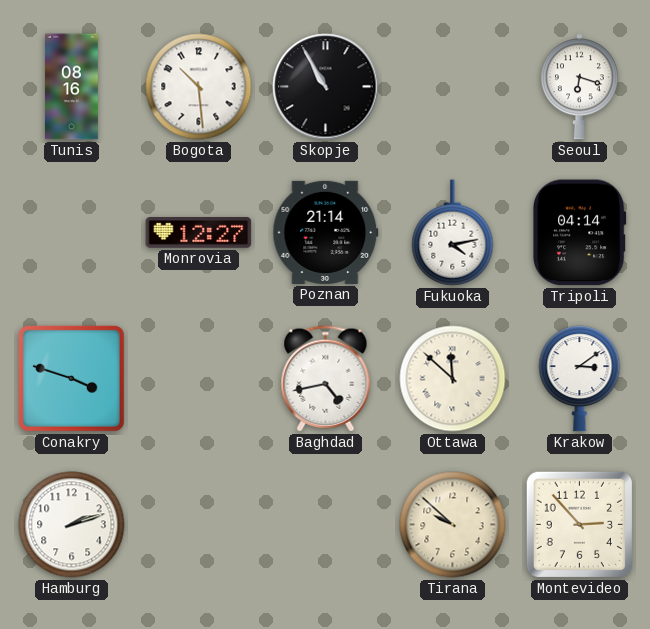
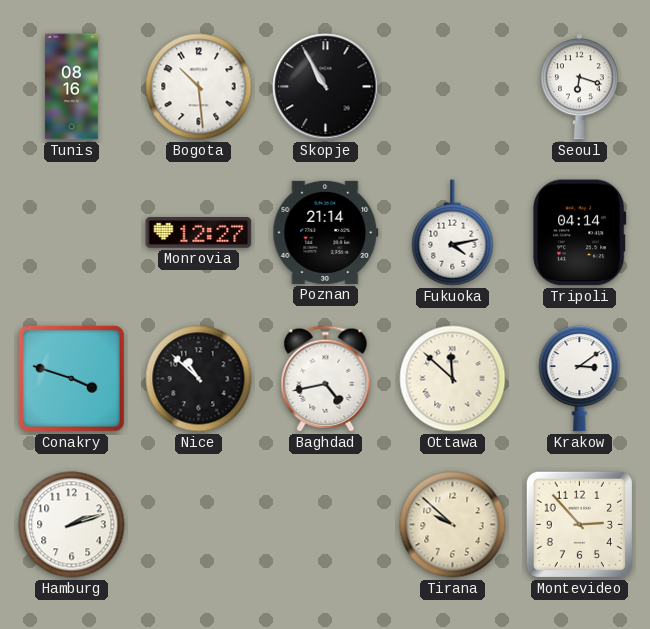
Nice: none -> 10:52 (199, 379)
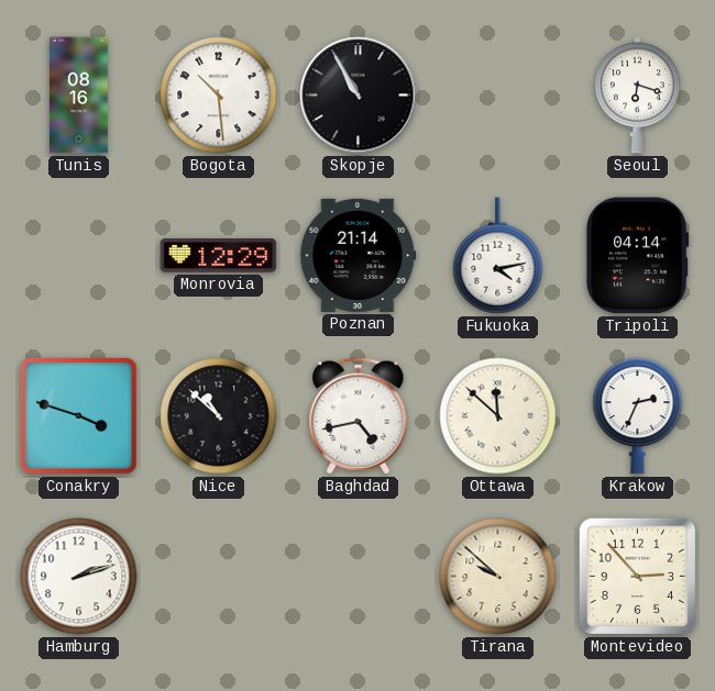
Monrovia: 12:27 -> 12:29 (219, 256)
Krakow: 3:09 -> 2:34 (638, 416)
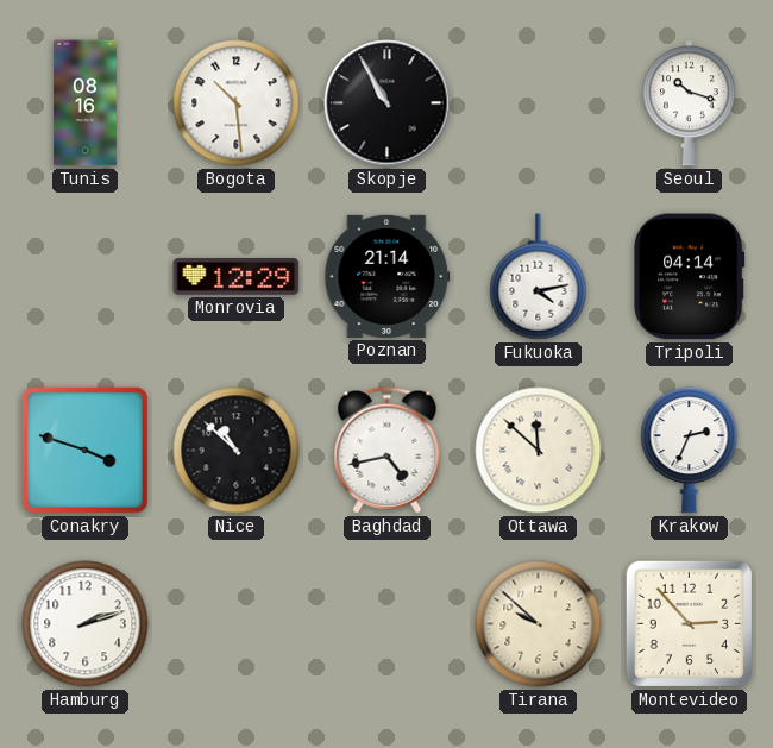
Seoul: 6:18 -> 10:18 (689, 103)
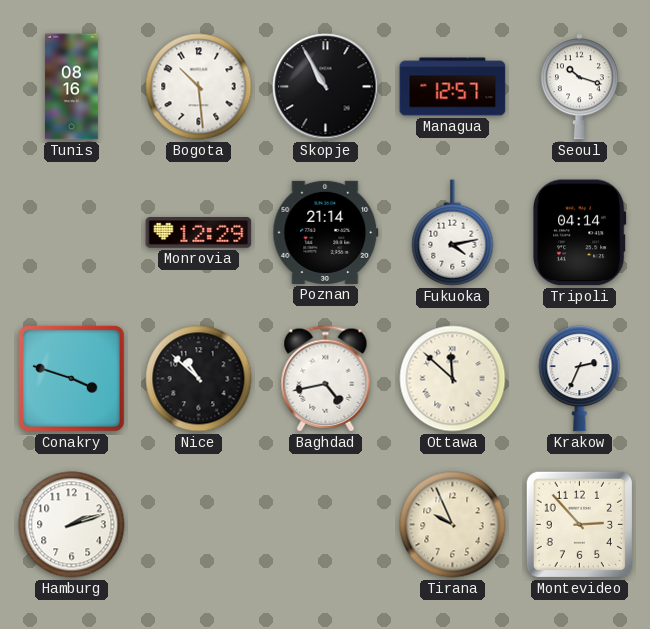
Managua: none -> 12:57 (453, 87)
Tirana: 9:52 -> 9:56 (453, 525)
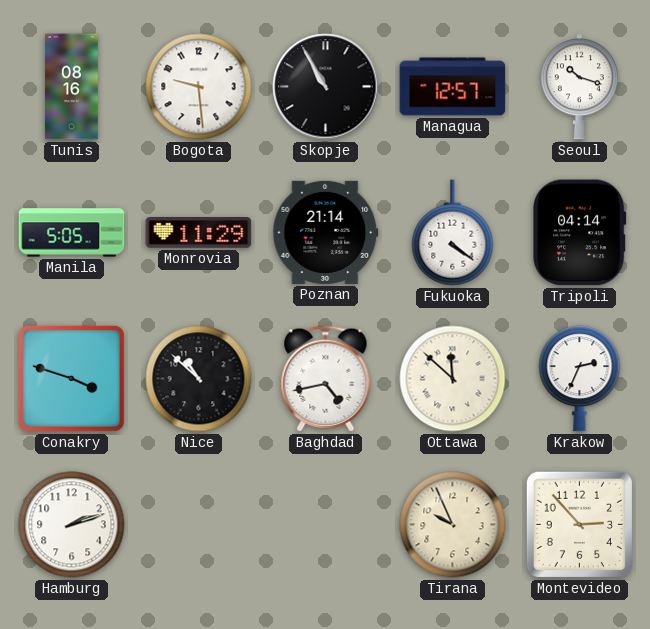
Bogota: 10:29 -> 9:29 (199, 87)
Manila: none -> 5:05 (72, 233)
Monrovia: 12:29 -> 11:29 (199, 233)
Fukuoka: 4:13 -> 4:21 (453, 233)
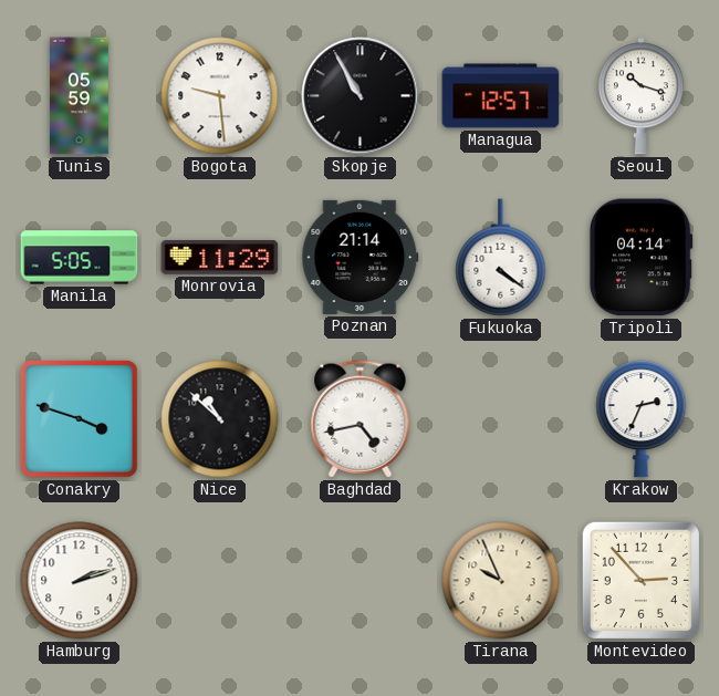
Tunis: 08:16 -> 05:59 (79, 96)
Ottawa: 11:52 -> none (453, 379)
